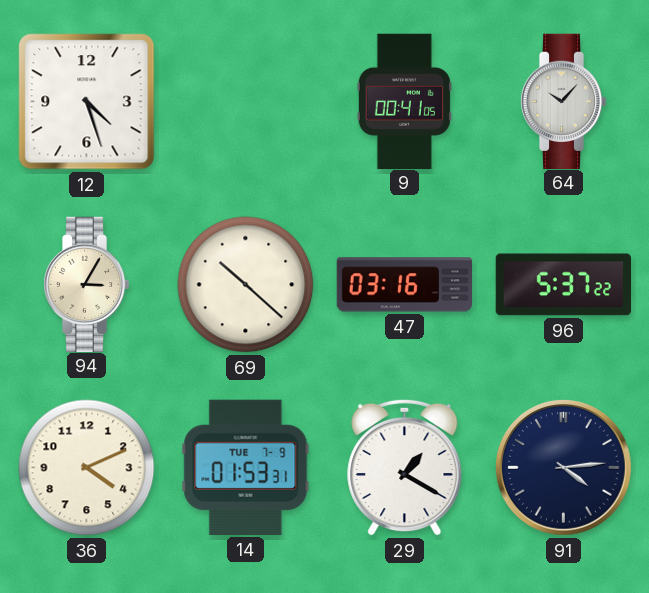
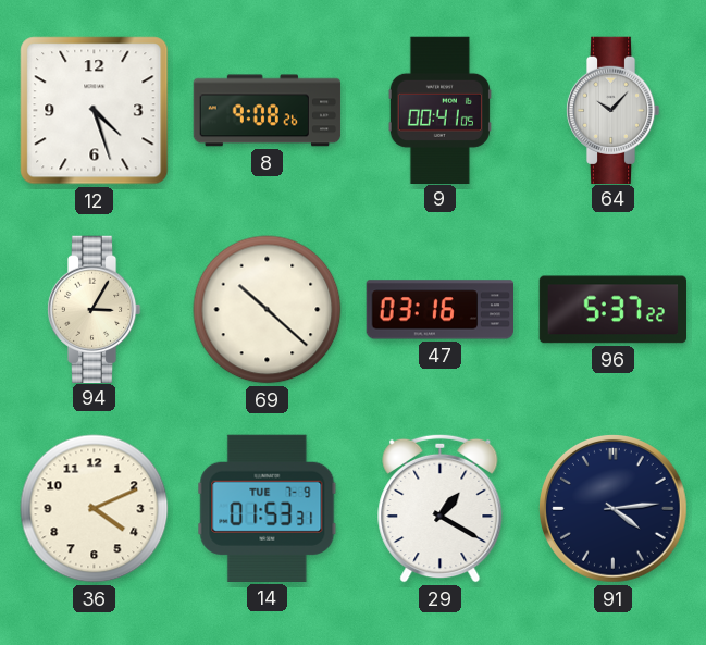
8: none -> 9:08 (268, 111)
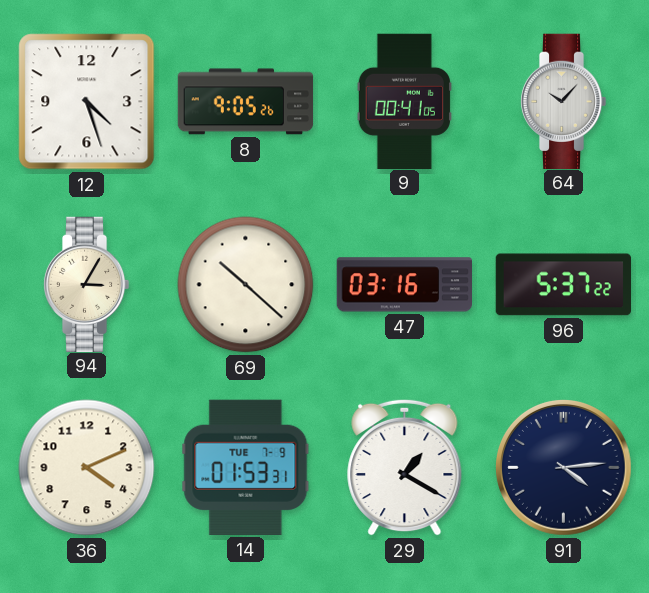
8: 9:08 -> 9:05 (246, 102)
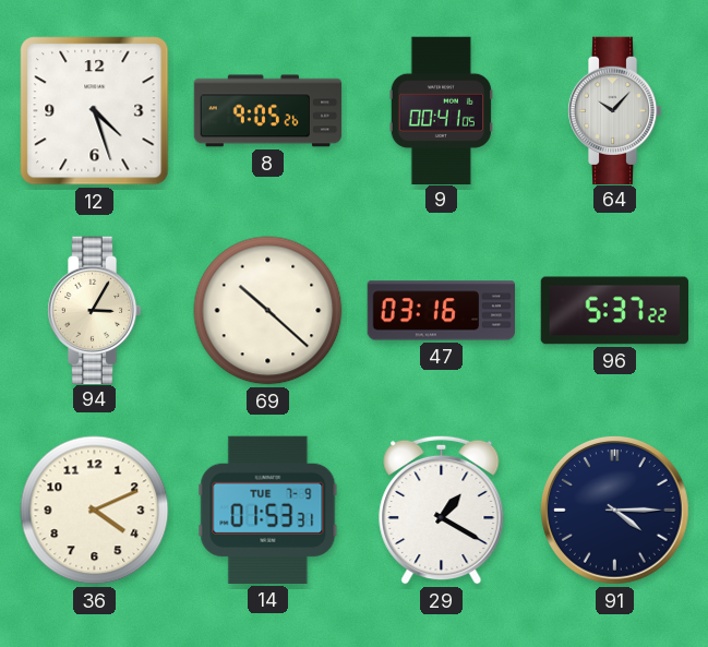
91: 4:14 -> 4:15 (614, 510)
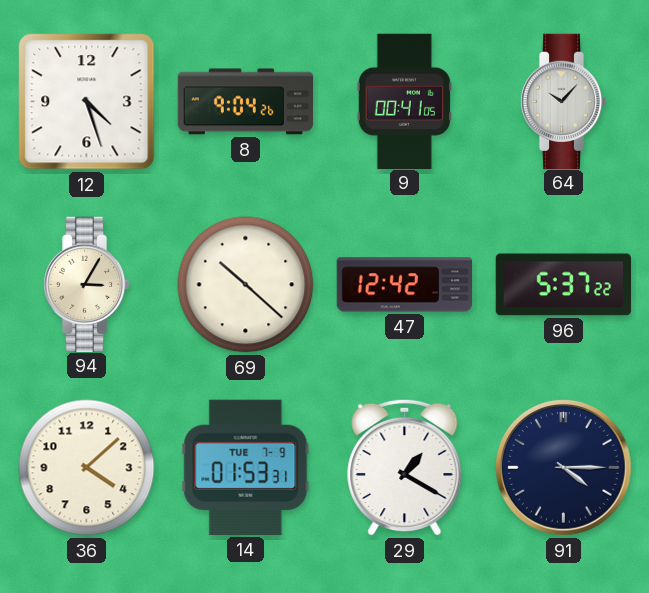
8: 9:05 -> 9:04 (246, 102)
47: 03:16 -> 12:42 (404, 285)
36: 4:11 -> 4:08 (87, 468)
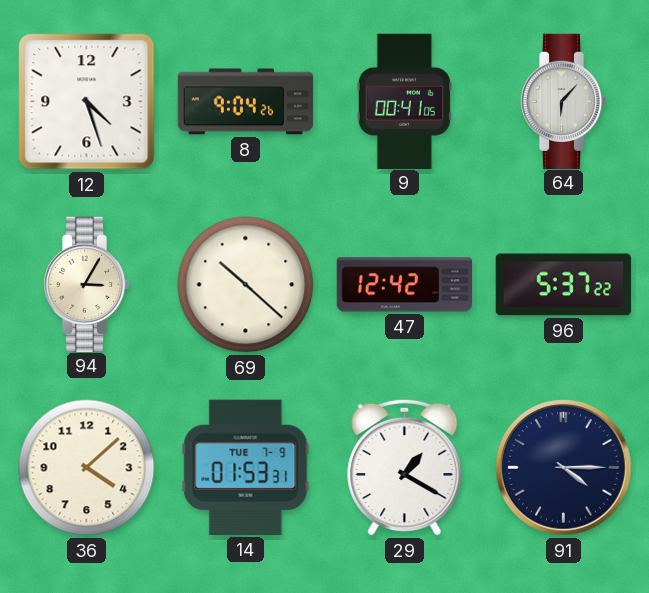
64: 10:07 -> 6:07 (563, 101)
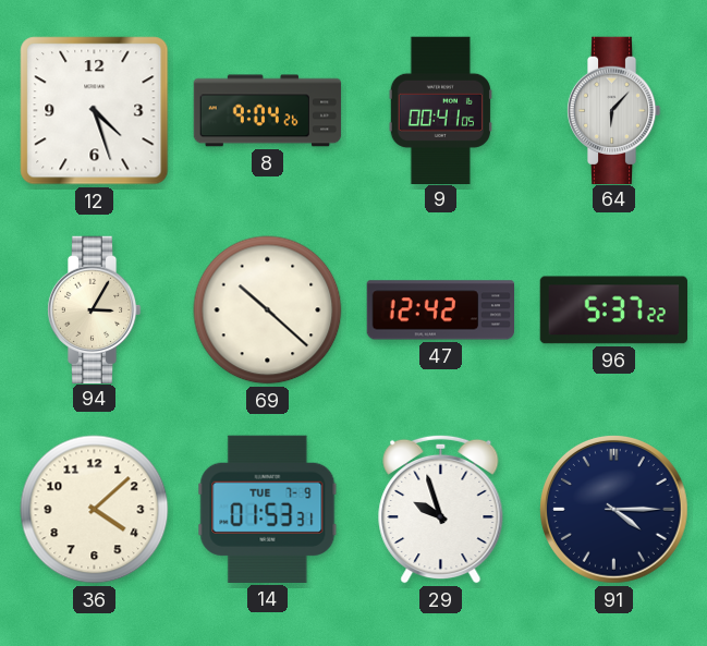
29: 1:20 -> 9:57 (441, 509)
